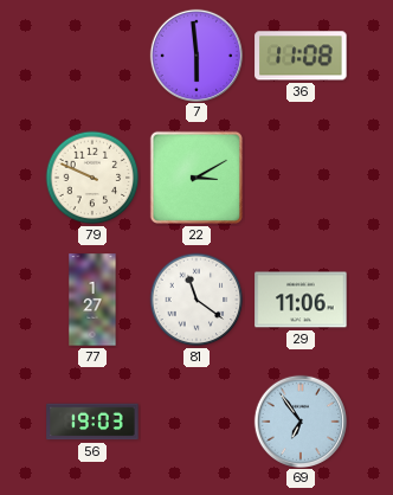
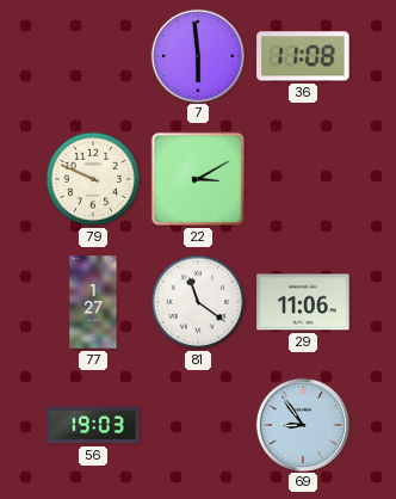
69: 6:54 -> 8:54 (302, 424)
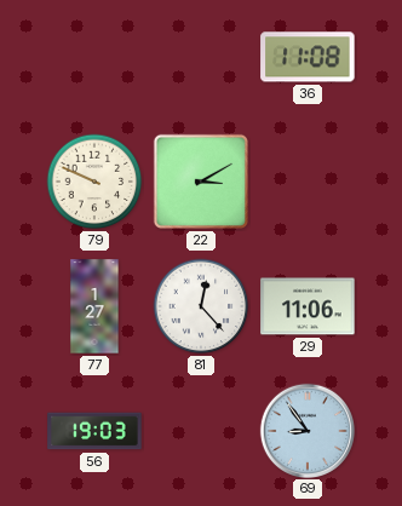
7: 5:59 -> none (197, 55)
81: 11:21 -> 12:23 (201, 306)
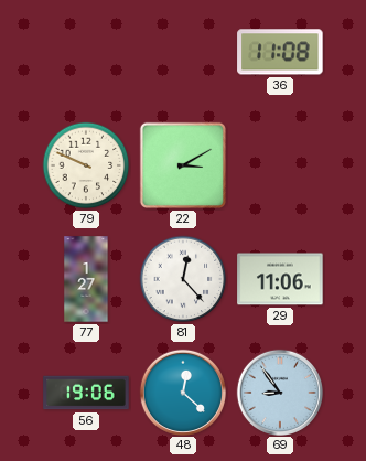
56: 19:03 -> 19:06 (86, 393)
48: none -> 12:22 (182, 392)
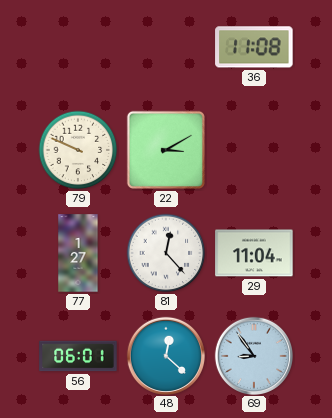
29: 11:06 -> 11:04 (254, 253)
56: 19:06 -> 06:01 (78, 356)
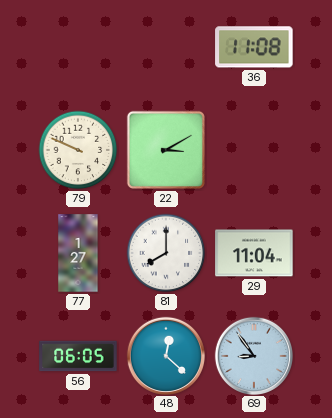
81: 12:23 -> 8:00 (166, 253)
56: 06:01 -> 06:05 (78, 356)
